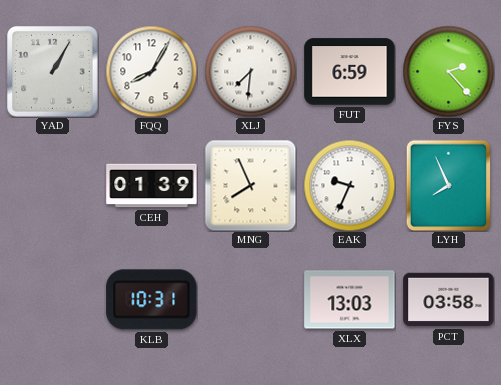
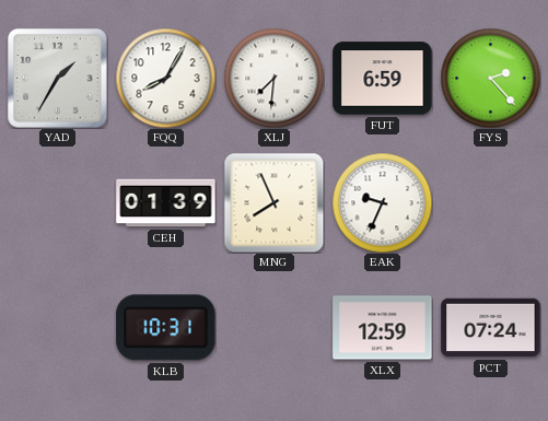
YAD: 1:05 -> 1:35 (58, 79)
LYH: 7:56 -> none (449, 185)
XLX: 13:03 -> 12:59 (383, 328)
PCT: 03:58 -> 07:24 (491, 328)
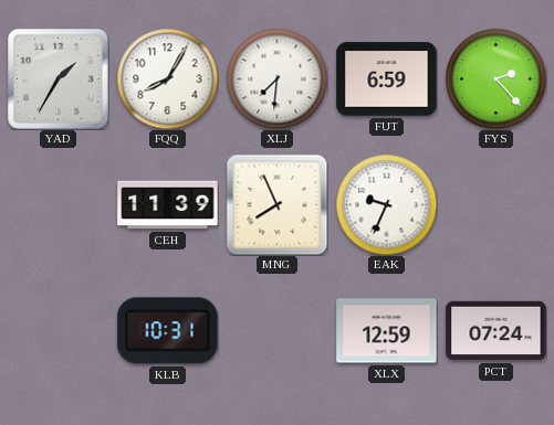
CEH: 01:39 -> 11:39 (168, 205)
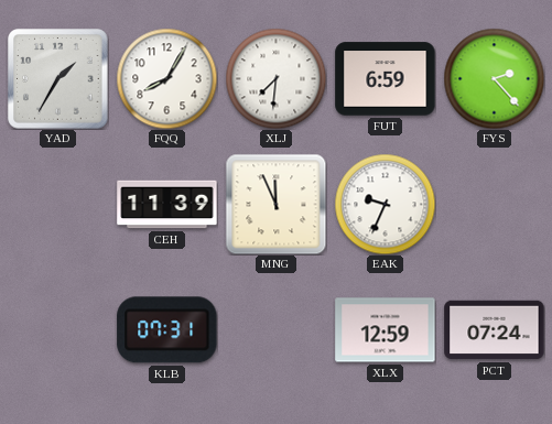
MNG: 7:56 -> 11:56 (275, 204)
KLB: 10:31 -> 07:31 (167, 330)
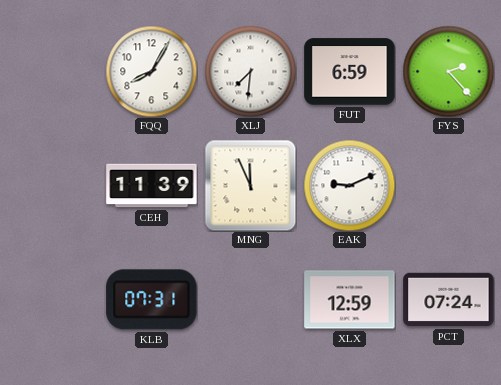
YAD: 1:35 -> none (58, 79)
EAK: 9:34 -> 9:11 (349, 185)
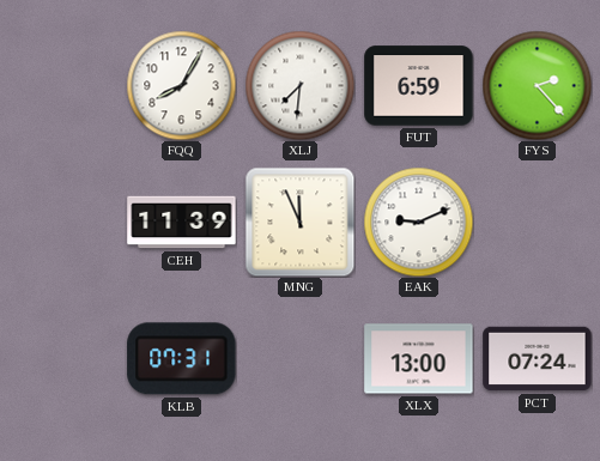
XLX: 12:59 -> 13:00 (419, 359)
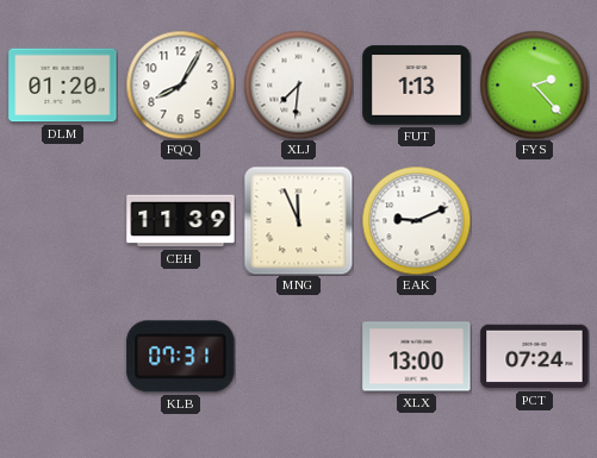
DLM: none -> 01:20 (63, 86)
FUT: 6:59 -> 1:13 (417, 86)
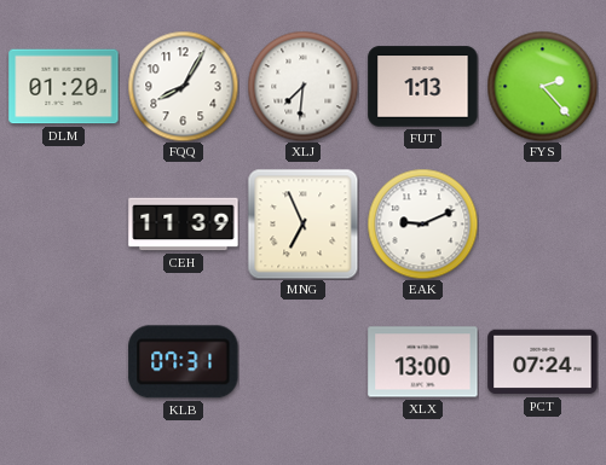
MNG: 11:56 -> 6:56 (302, 223)
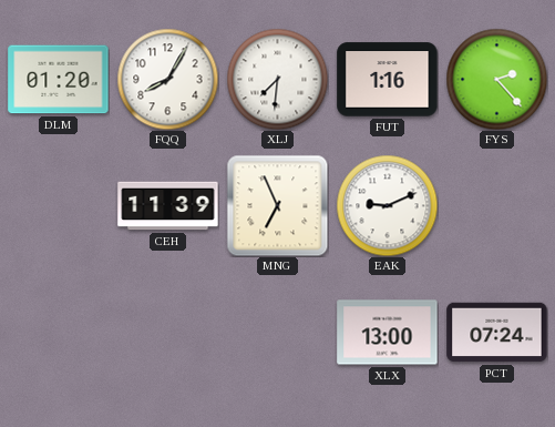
FUT: 1:13 -> 1:16 (388, 80)
KLB: 07:31 -> none (184, 362)
